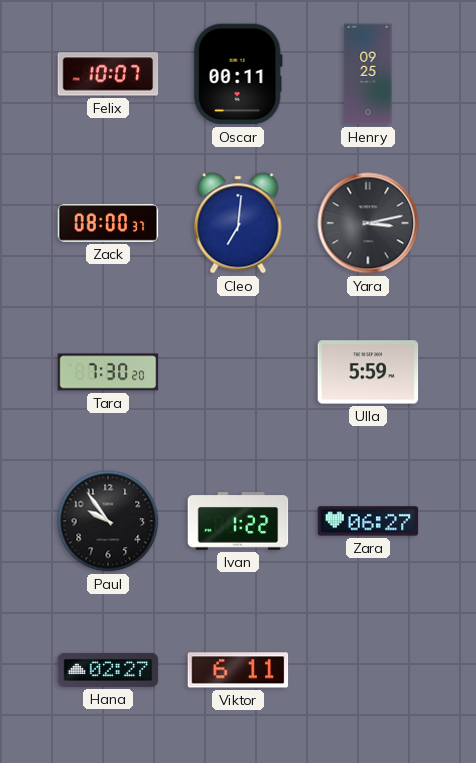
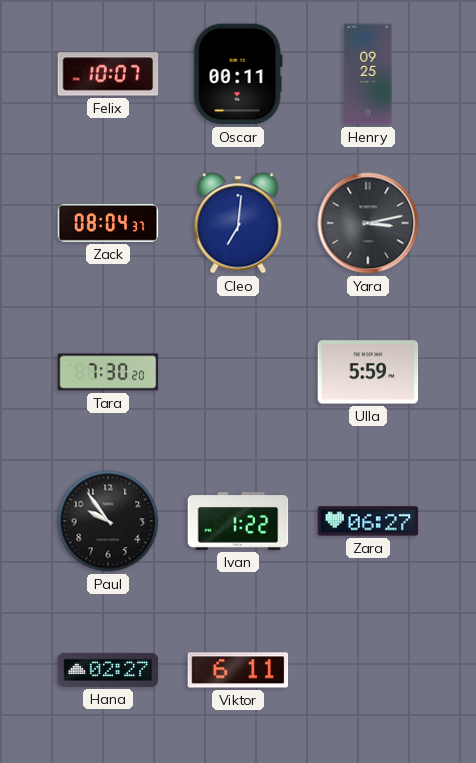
Zack: 08:00 -> 08:04 (108, 223)
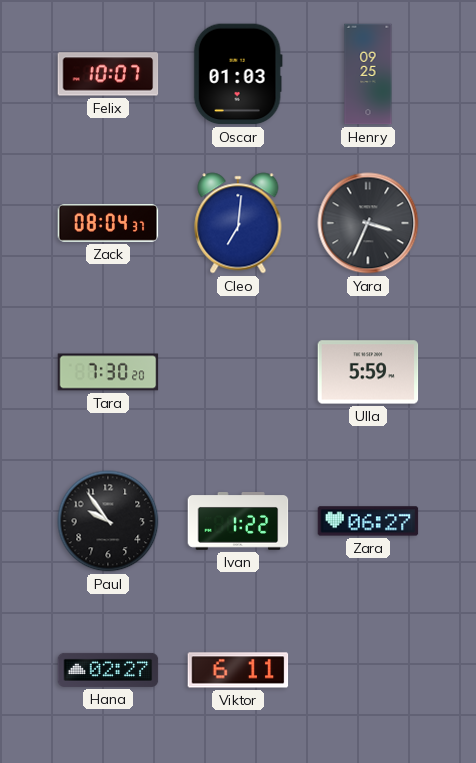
Oscar: 00:11 -> 01:03 (238, 74)
Yara: 3:13 -> 3:34 (368, 223)
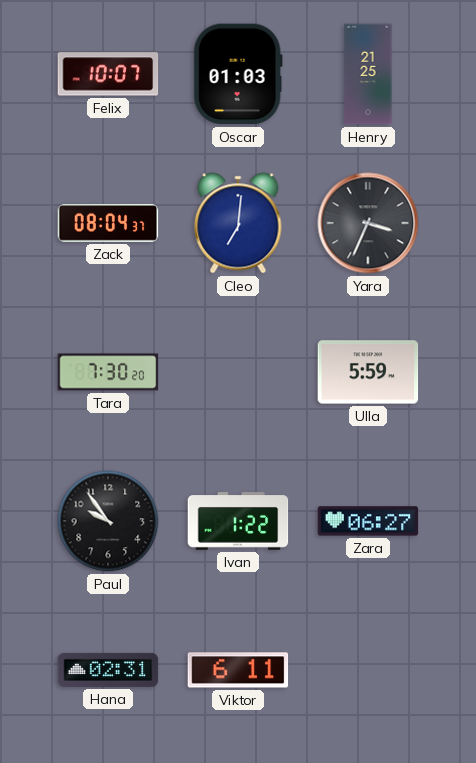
Henry: 09:25 -> 21:25 (368, 74)
Hana: 02:27 -> 02:31 (108, 670)
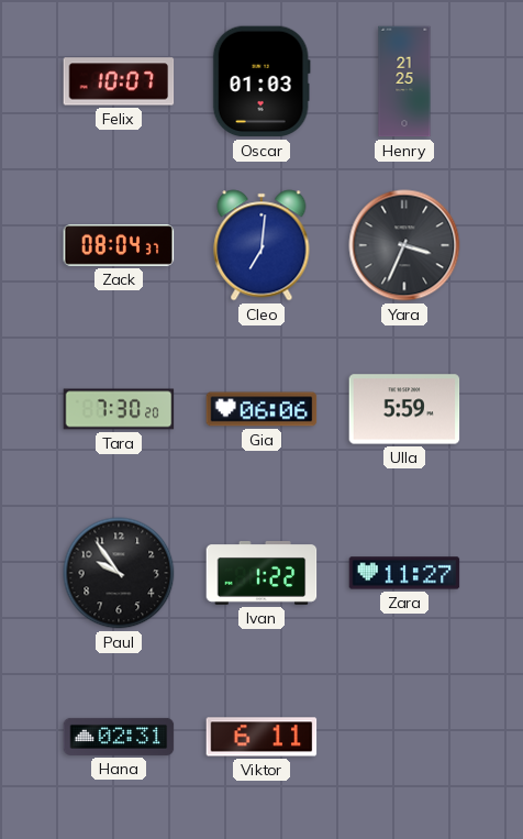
Gia: none -> 06:06 (261, 409)
Zara: 06:27 -> 11:27 (404, 573)
